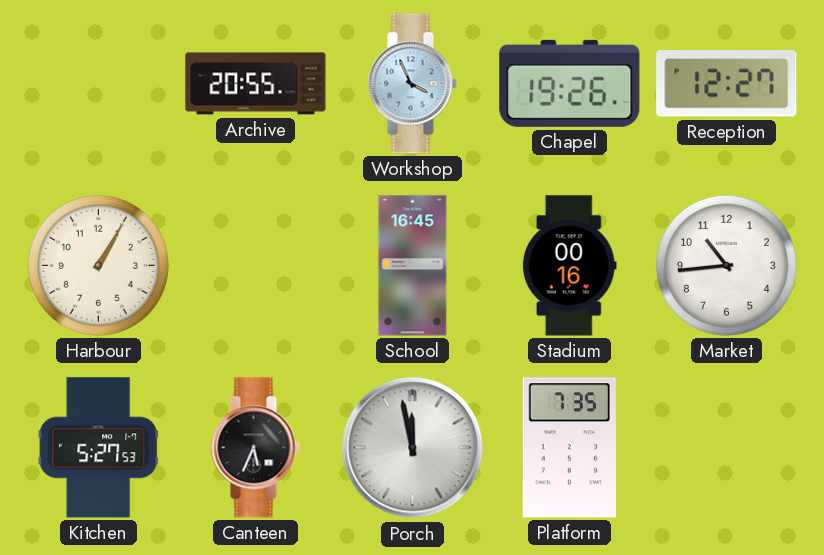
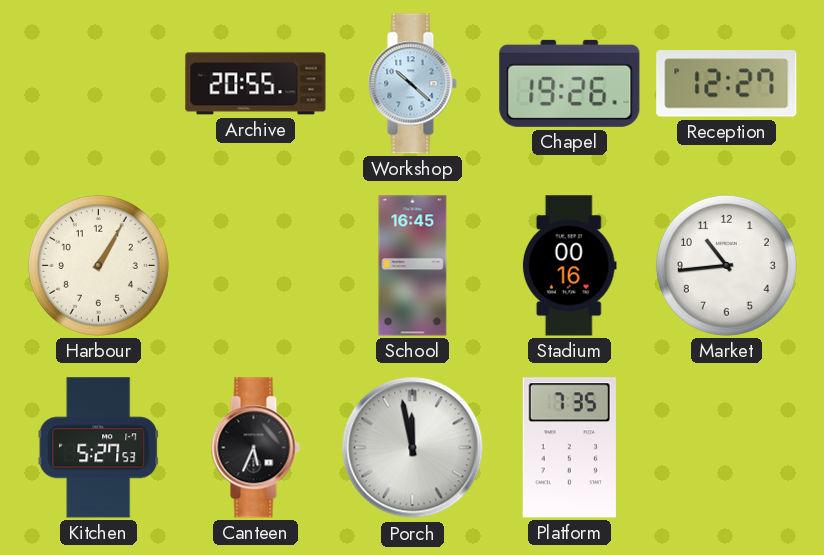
Workshop: 3:56 -> 10:22 (412, 84)
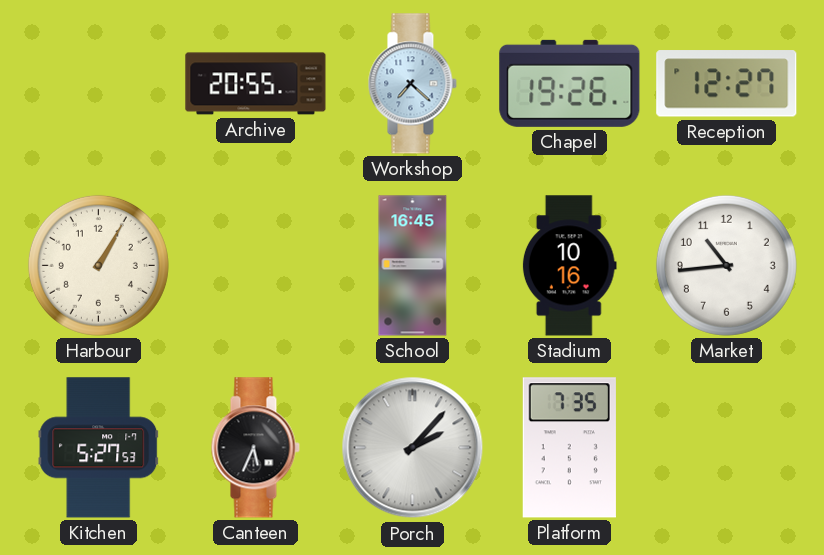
Workshop: 10:22 -> 7:22 (412, 84)
Stadium: 00:16 -> 10:16 (569, 266)
Porch: 11:58 -> 2:07 (413, 448)
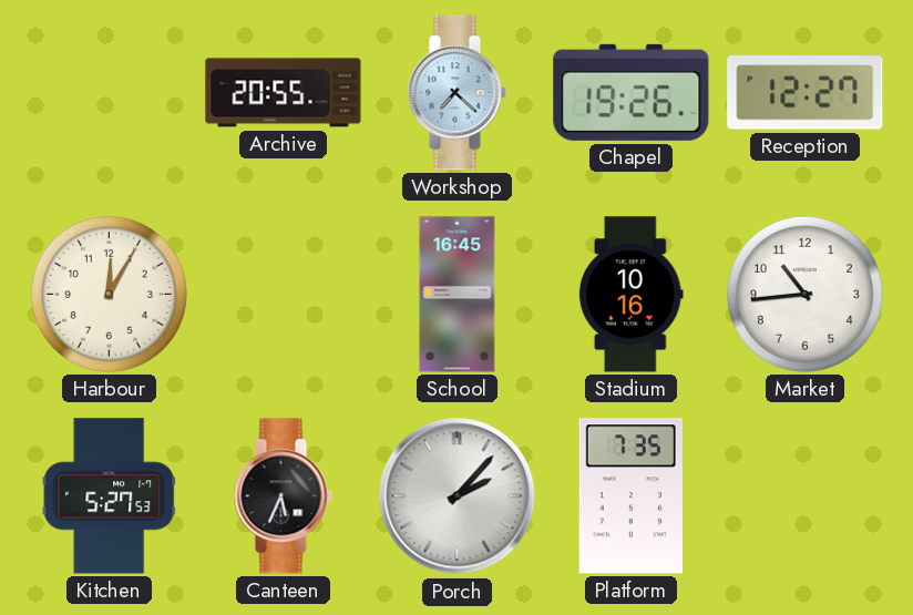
Harbour: 1:05 -> 12:05 (109, 294)
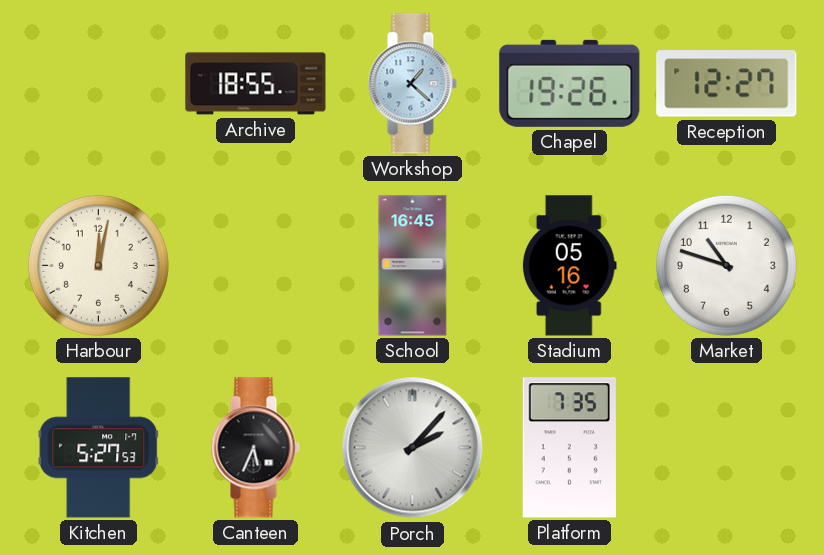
Archive: 20:55 -> 18:55 (256, 84)
Workshop: 7:22 -> 1:22 (412, 84)
Harbour: 12:05 -> 12:02 (98, 265)
Stadium: 10:16 -> 05:16 (569, 266)
Market: 10:44 -> 10:48 (726, 265)
